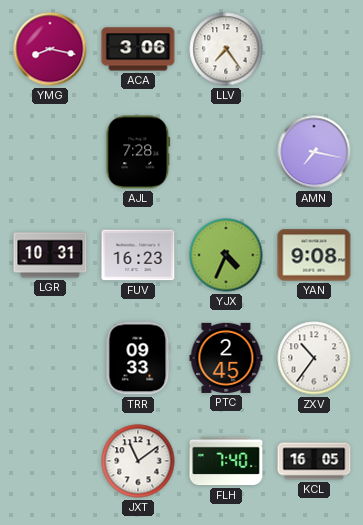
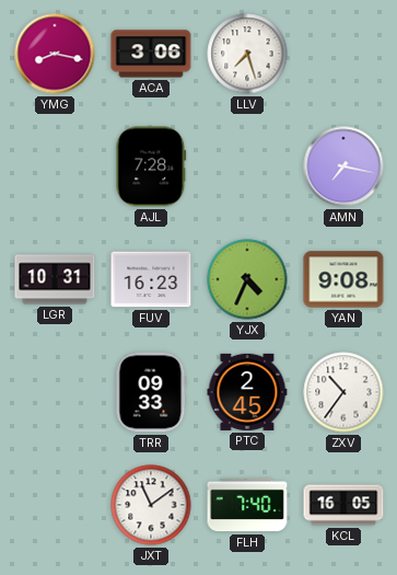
LLV: 7:24 -> 7:27 (247, 54)
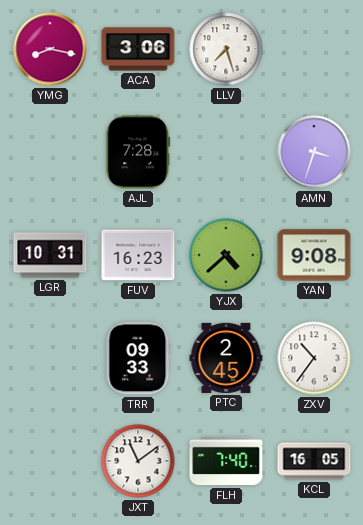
AMN: 7:17 -> 3:33 (314, 152)
YJX: 4:34 -> 4:38 (226, 255)
